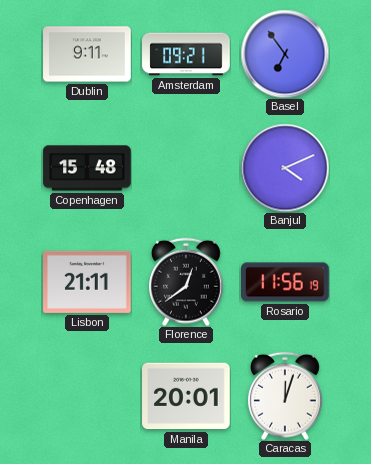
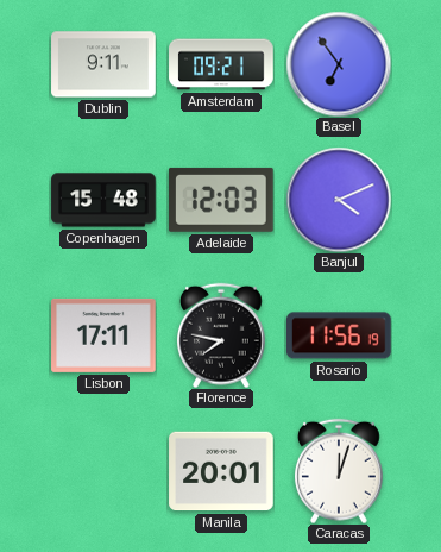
Adelaide: none -> 12:03 (221, 200)
Lisbon: 21:11 -> 17:11 (103, 335)
Florence: 12:39 -> 7:47 (221, 335)
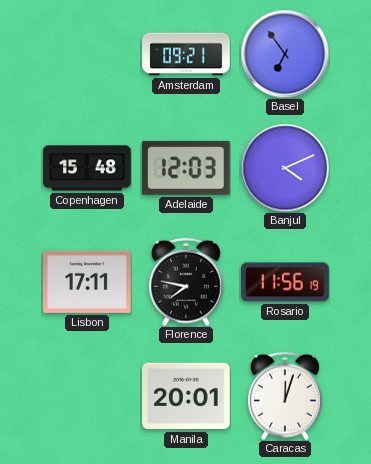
Dublin: 9:11 -> none (103, 64)
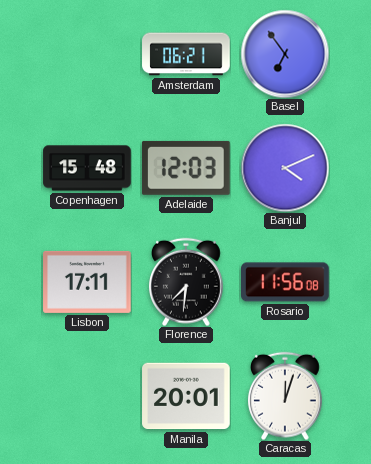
Amsterdam: 09:21 -> 06:21 (186, 54)
Florence: 7:47 -> 7:31 (186, 282)
Rosario: 11:56:19 -> 11:56:08 (286, 282)
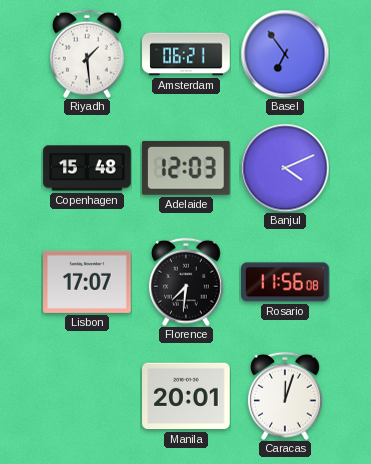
Riyadh: none -> 1:29 (87, 54)
Lisbon: 17:11 -> 17:07 (87, 282)
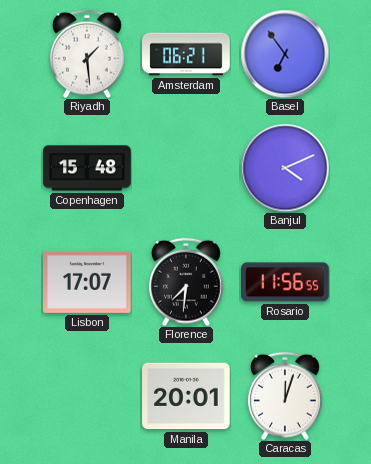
Adelaide: 12:03 -> none (186, 168)
Rosario: 11:56:08 -> 11:56:55 (286, 282)
